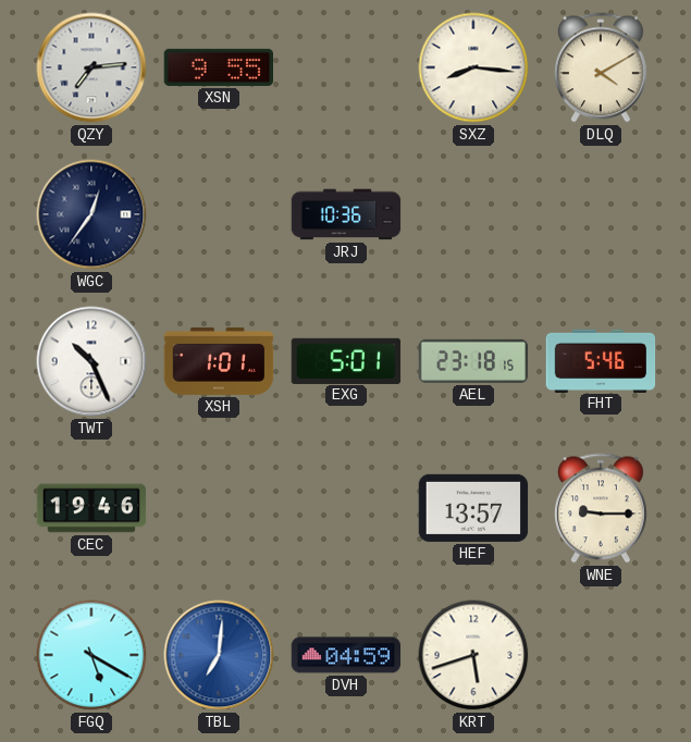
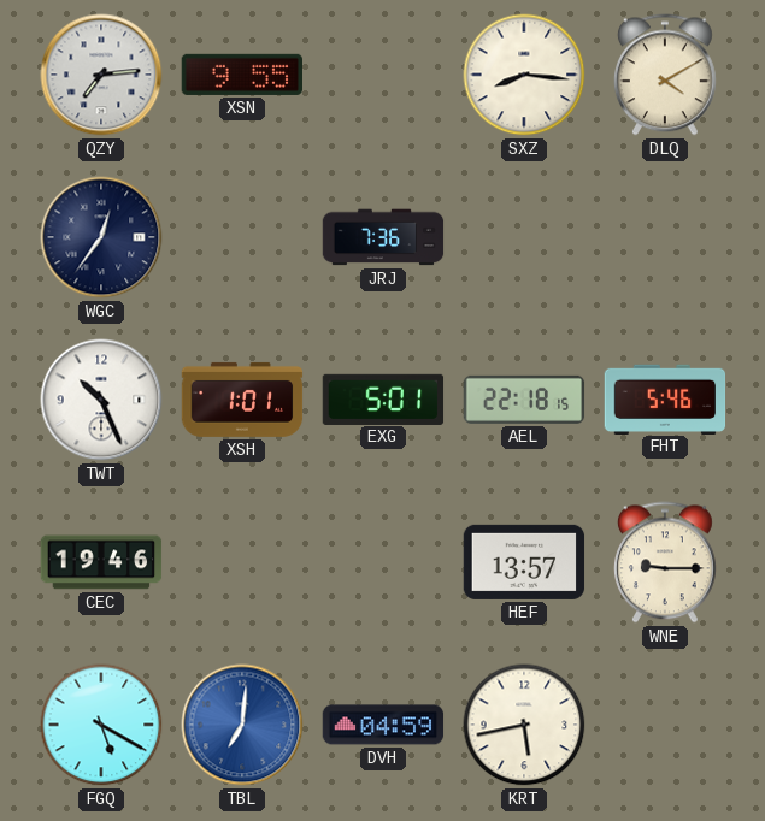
JRJ: 10:36 -> 7:36 (383, 237)
AEL: 23:18 -> 22:18 (524, 400)
KRT: 5:42 -> 5:43 (524, 725)
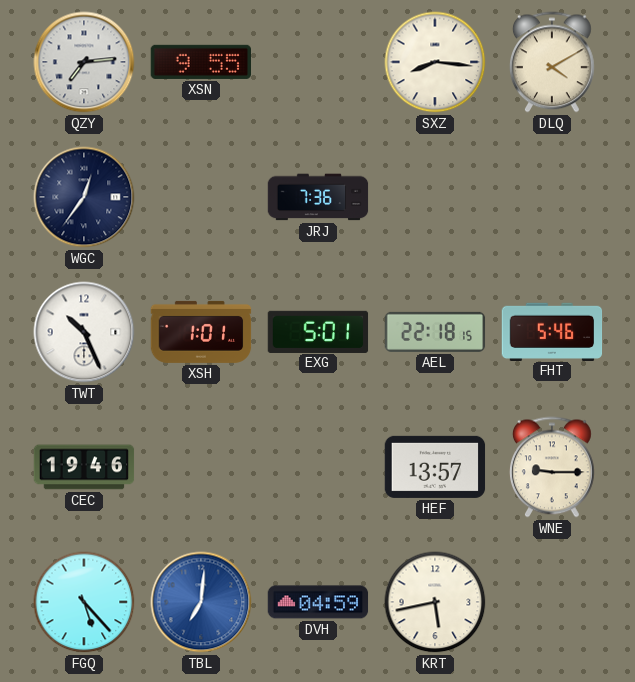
FGQ: 5:20 -> 5:23 (84, 602)
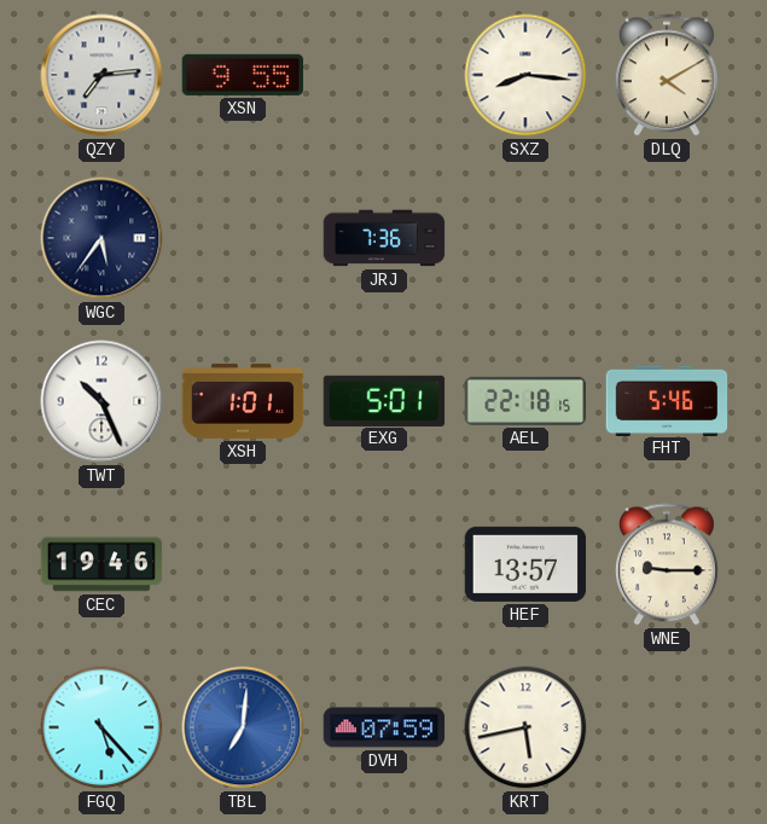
WGC: 12:36 -> 5:36 (101, 238)
DVH: 04:59 -> 07:59 (384, 727)
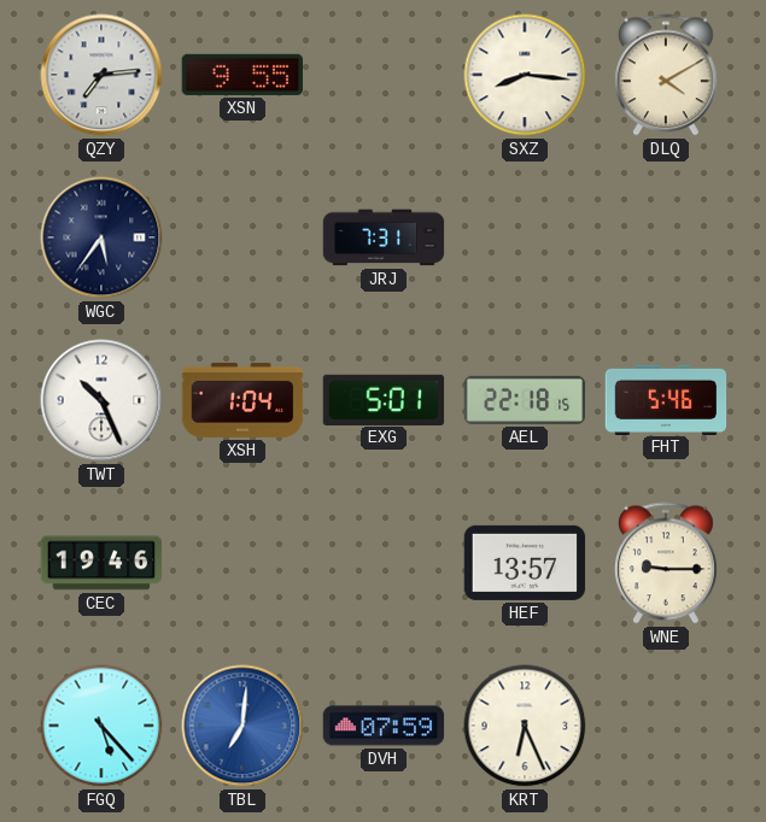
JRJ: 7:36 -> 7:31 (384, 237)
XSH: 1:01 -> 1:04 (242, 400)
KRT: 5:43 -> 6:26 (525, 726)
